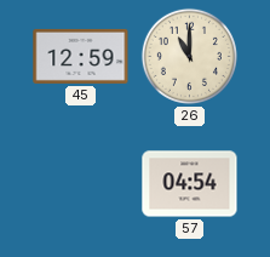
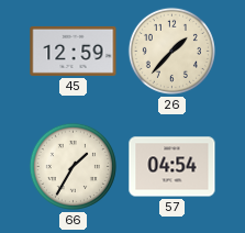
26: 11:00 -> 1:37 (171, 51)
66: none -> 1:35 (73, 166)
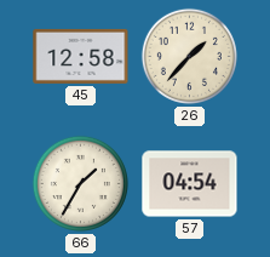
45: 12:59 -> 12:58 (81, 56)
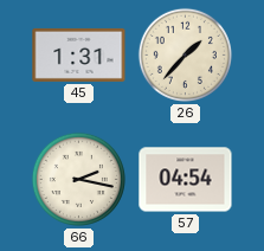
45: 12:58 -> 1:31 (79, 54)
66: 1:35 -> 2:17 (78, 179)
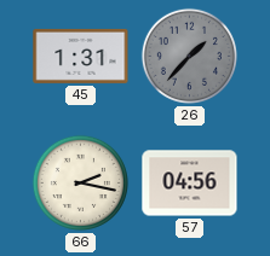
26 dial: cream -> grey (189, 56)
57: 04:54 -> 04:56 (190, 184)
